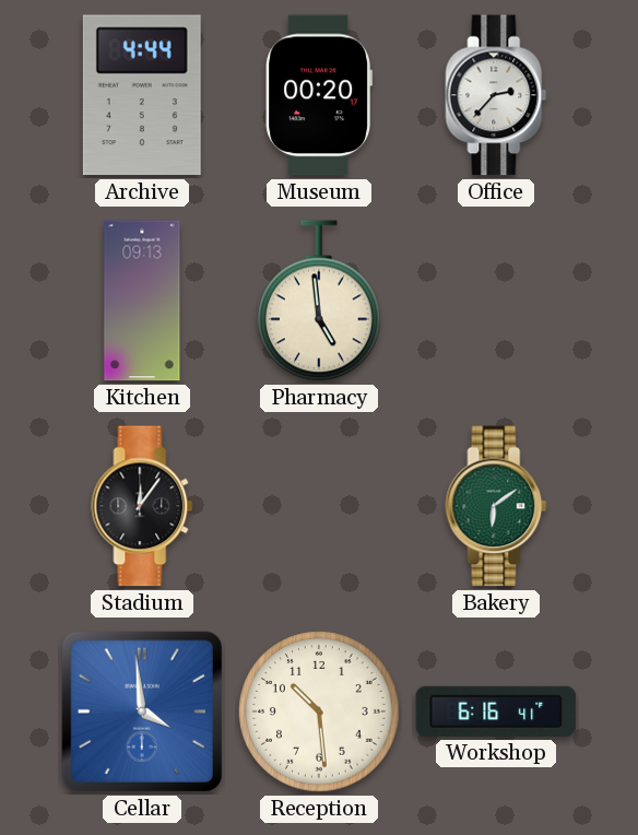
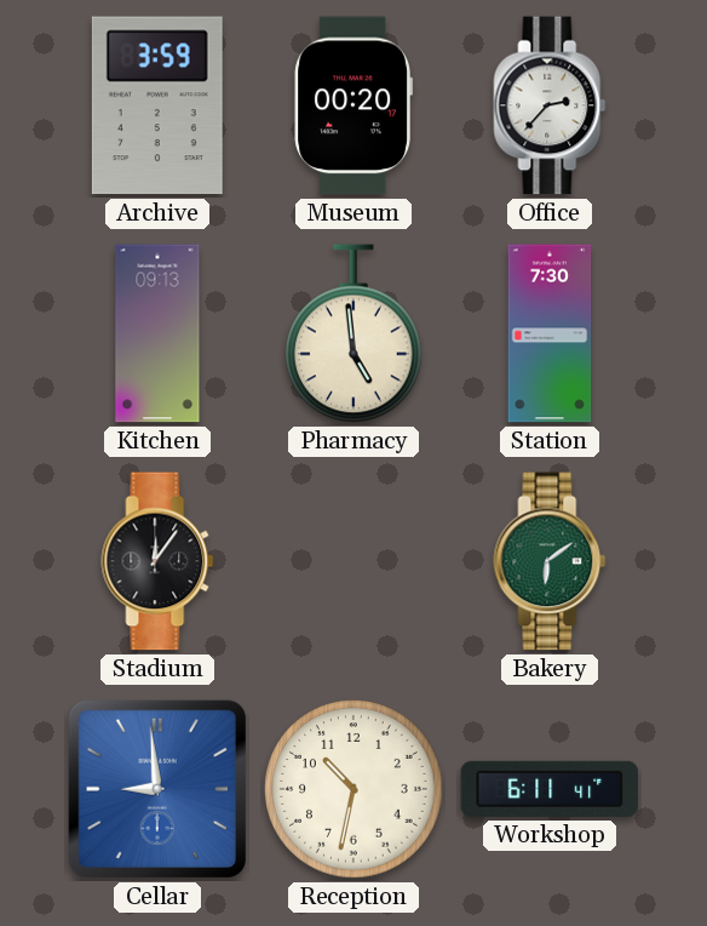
Archive: 4:44 -> 3:59 (157, 105)
Station: none -> 7:30 (550, 333)
Cellar: 3:59 -> 8:59 (157, 789)
Reception: 10:29 -> 10:32 (353, 789)
Workshop: 6:16 -> 6:11 (550, 789)
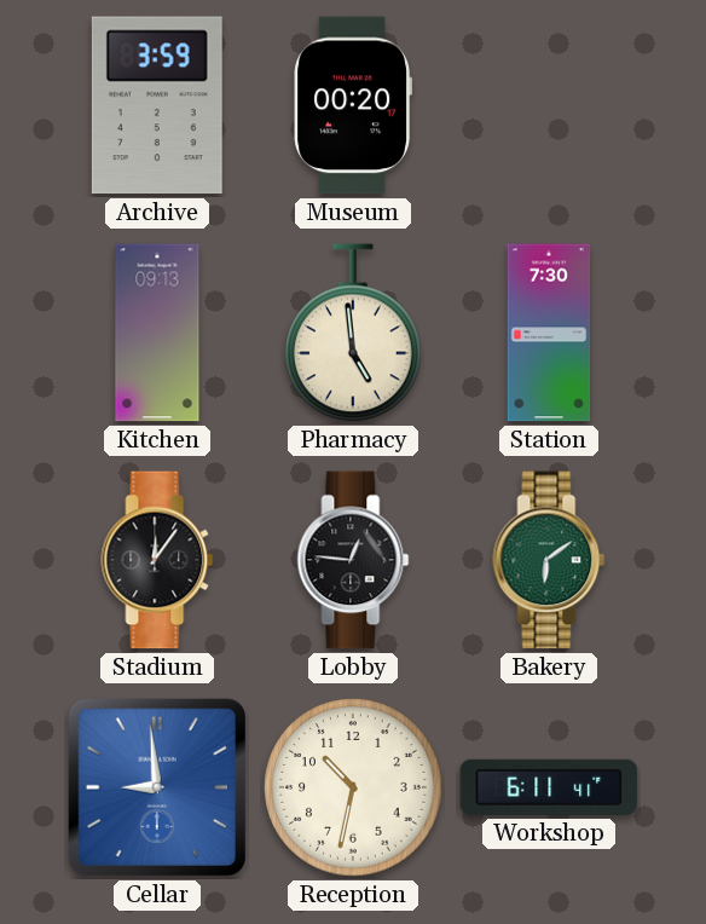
Office: 2:37 -> none (550, 105)
Lobby: none -> 12:46 (353, 560)
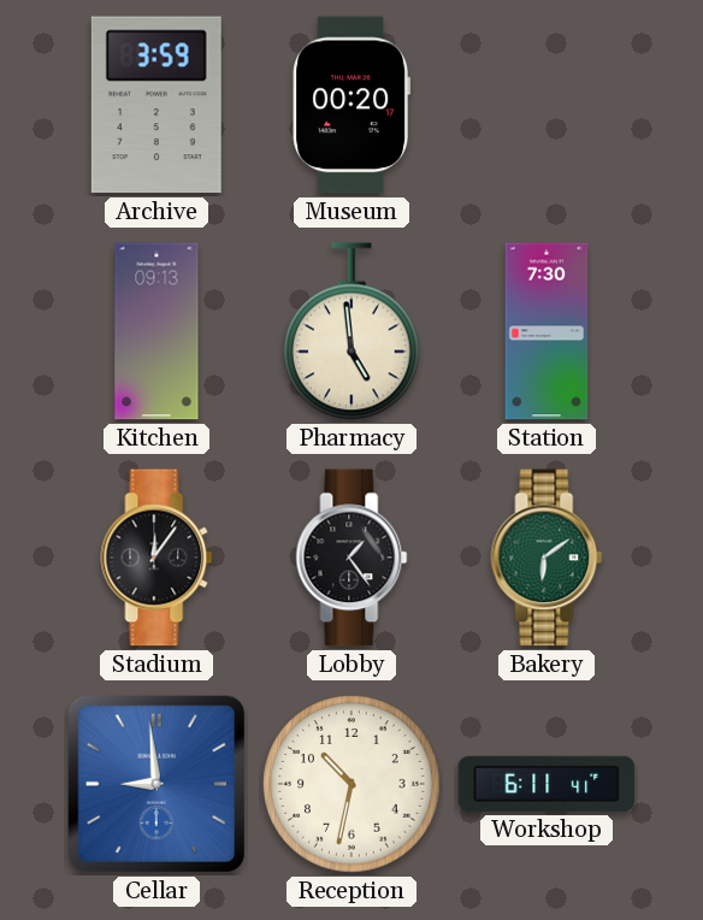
Lobby: 12:46 -> 1:24 (351, 558)
